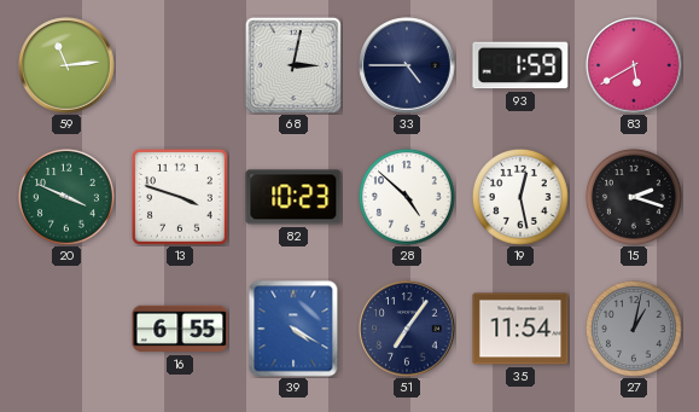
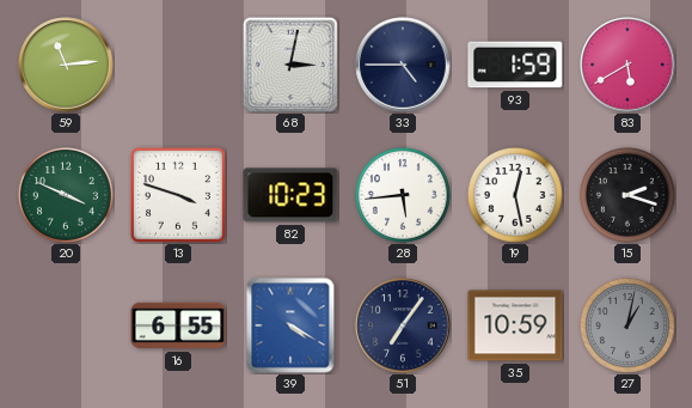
28: 4:52 -> 5:44 (404, 196)
35: 11:54 -> 10:59 (515, 325)
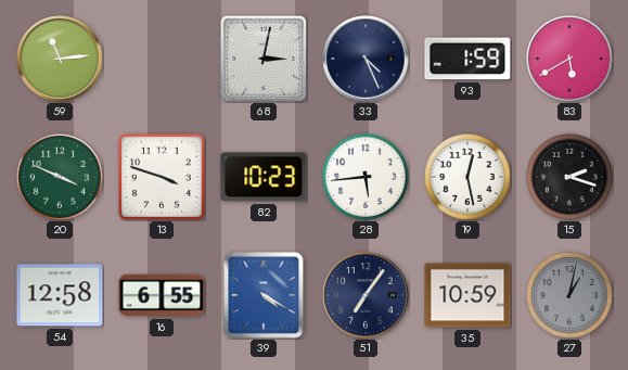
33: 4:45 -> 4:26 (366, 59)
54: none -> 12:58 (60, 295)
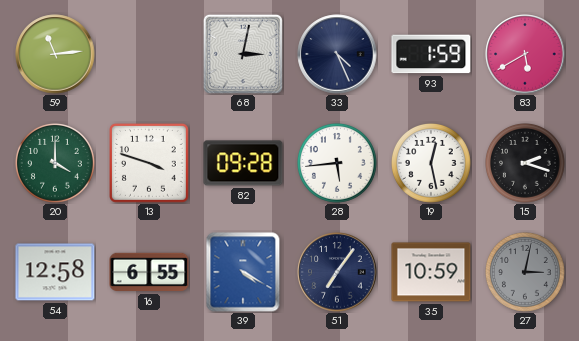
20: 3:49 -> 4:00 (56, 164)
82: 10:23 -> 09:28 (243, 163)
27: 1:02 -> 3:02 (526, 273)
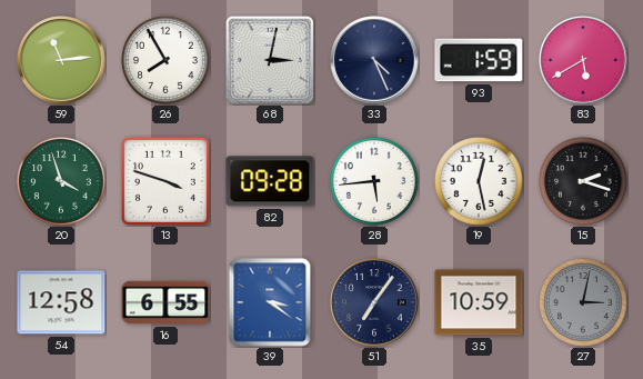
26: none -> 7:55 (167, 61)
20: 4:00 -> 3:57 (62, 182)
39: 4:20 -> 3:21 (270, 302)
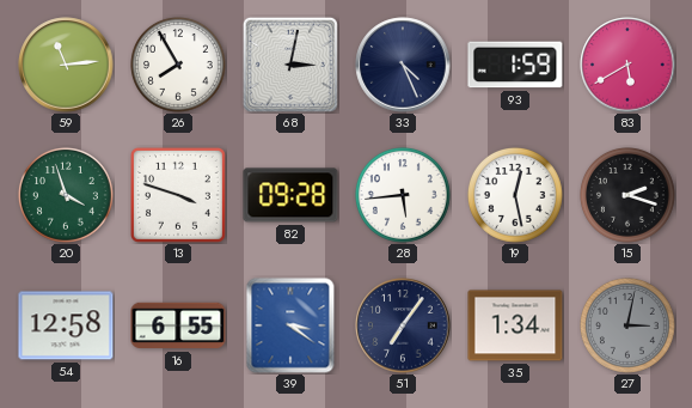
35: 10:59 -> 1:34 (515, 325)
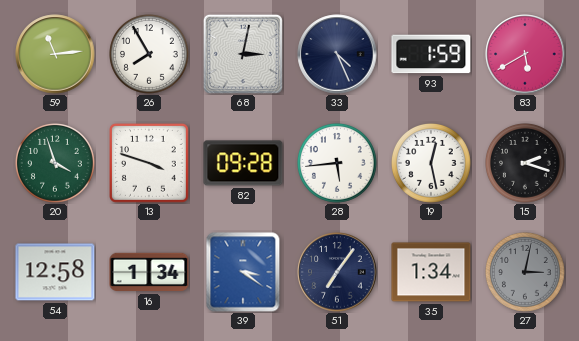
16: 6:55 -> 1:34 (149, 272)
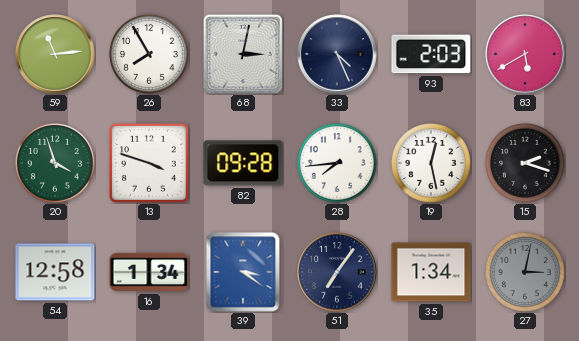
93: 1:59 -> 2:03 (431, 54)
28: 5:44 -> 7:44 (338, 164)
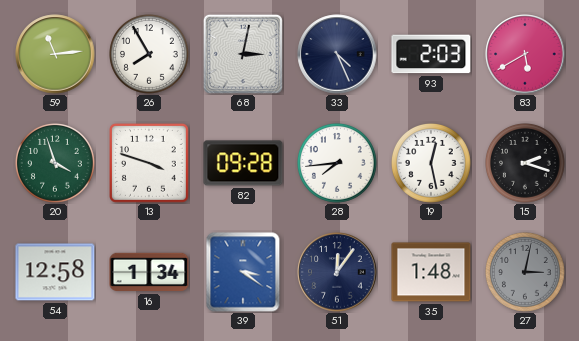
51: 7:06 -> 12:06 (337, 272)
35: 1:34 -> 1:48 (431, 272)
